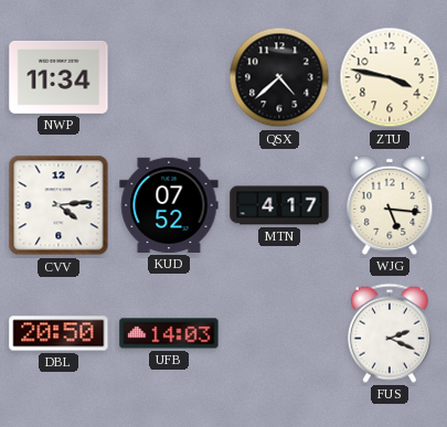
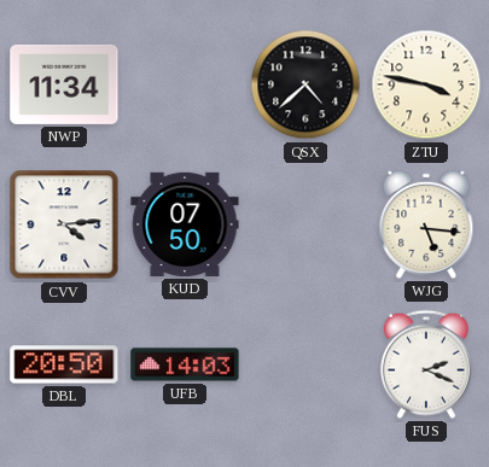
KUD: 07:52 -> 07:50 (185, 224)
MTN: 4:17 -> none (279, 205)
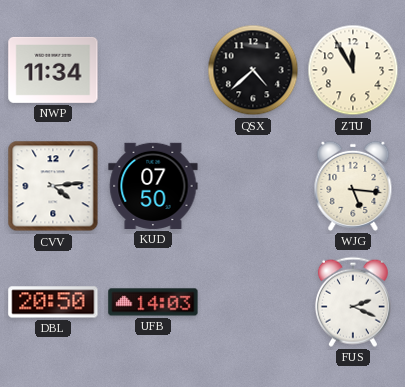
ZTU: 3:47 -> 11:55 (353, 70)
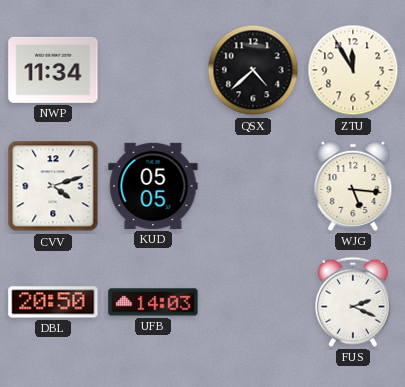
CVV: 4:14 -> 4:12 (53, 186)
KUD: 07:50 -> 05:05 (153, 186)
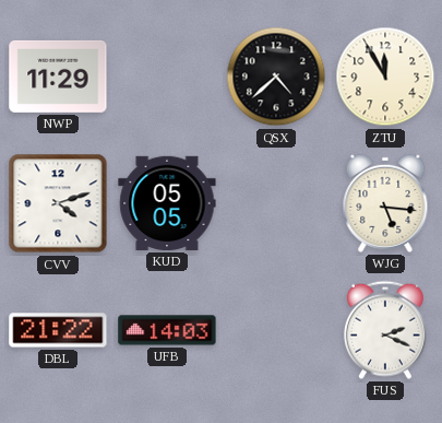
NWP: 11:34 -> 11:29 (58, 77)
DBL: 20:50 -> 21:22 (58, 330)
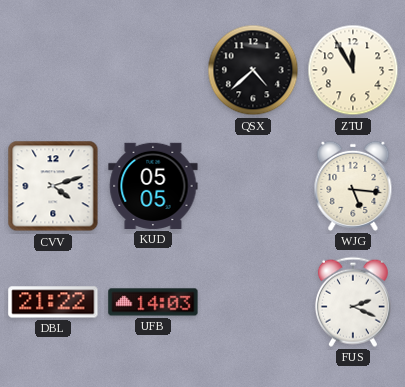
NWP: 11:29 -> none (58, 77)
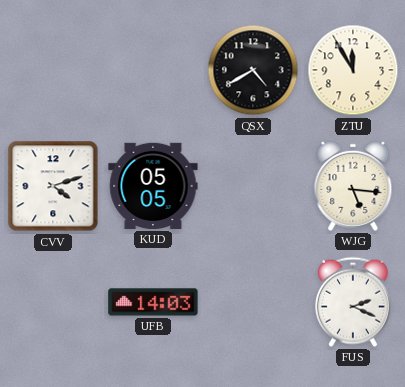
QSX: 4:38 -> 4:40 (253, 70)
DBL: 21:22 -> none (53, 302)
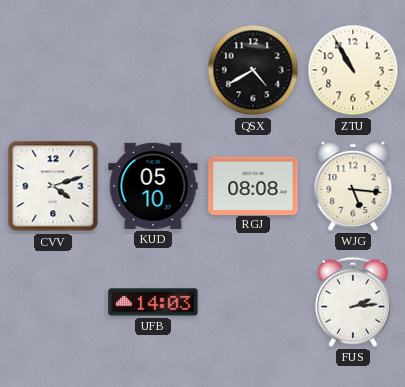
ZTU: 11:55 -> 10:55 (353, 70)
KUD: 05:05 -> 05:10 (153, 186)
RGJ: none -> 08:08 (253, 185)
FUS: 2:19 -> 2:14 (353, 302)
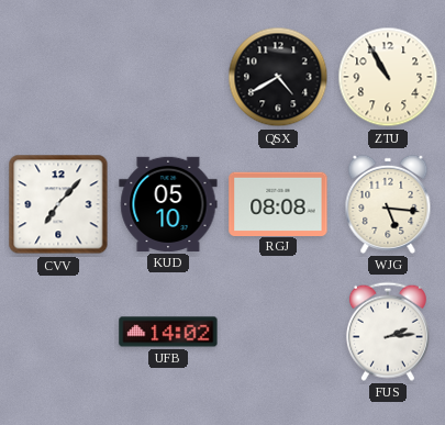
CVV: 4:12 -> 7:07 (58, 204)
UFB: 14:03 -> 14:02 (168, 332)
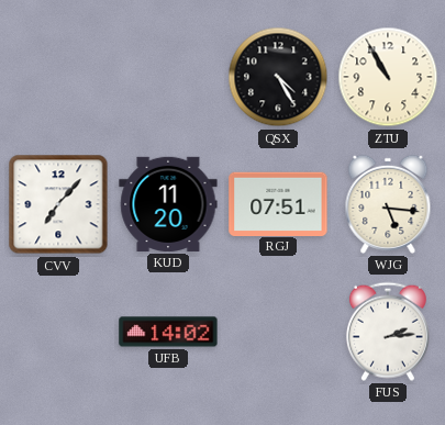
QSX: 4:40 -> 4:25 (278, 77)
KUD: 05:10 -> 11:20 (168, 204)
RGJ: 08:08 -> 07:51 (278, 203)
